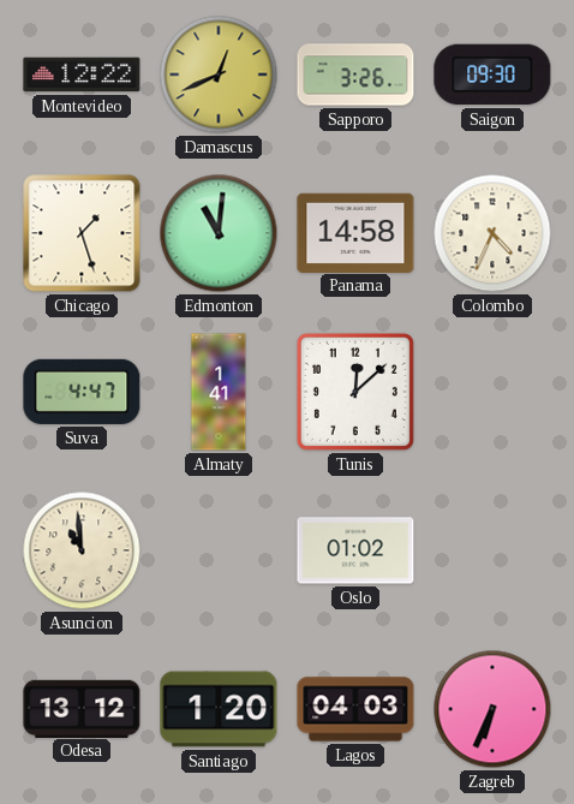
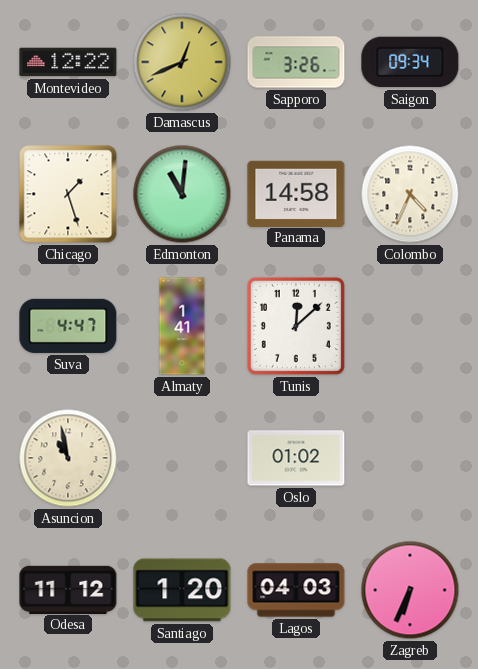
Saigon: 09:30 -> 09:34 (410, 62)
Asuncion: 10:59 -> 10:58 (68, 458)
Odesa: 13:12 -> 11:12 (68, 589)
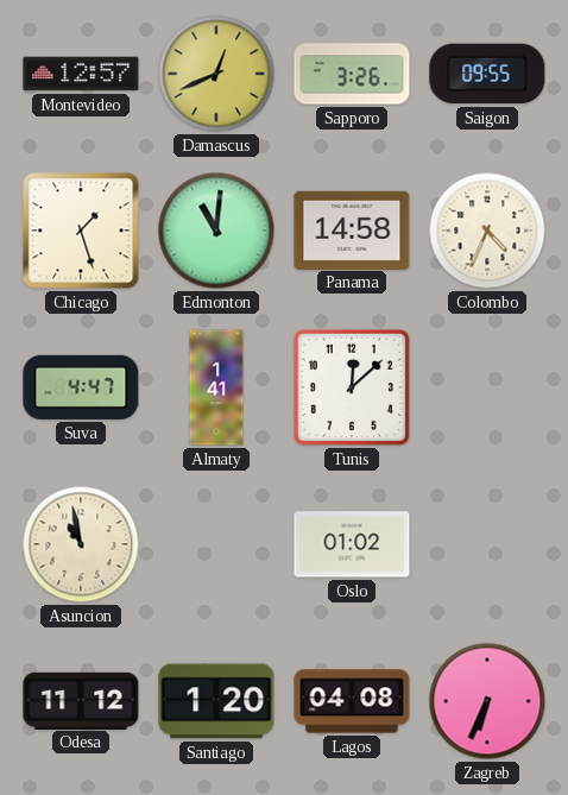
Montevideo: 12:22 -> 12:57 (81, 74)
Saigon: 09:34 -> 09:55 (487, 74)
Lagos: 04:03 -> 04:08 (352, 701)
